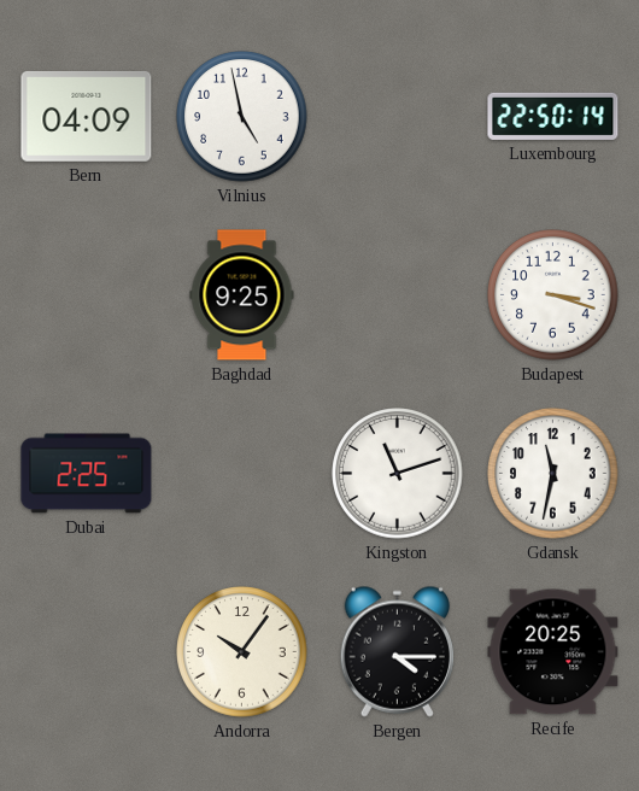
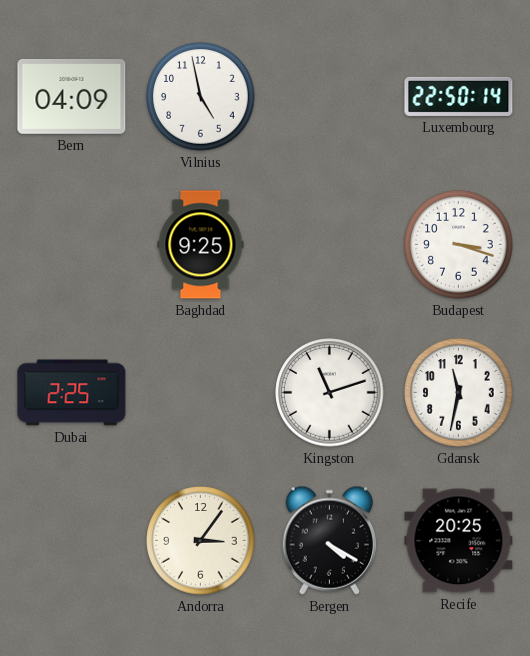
Andorra: 10:06 -> 3:06 (201, 541)
Bergen: 4:15 -> 4:20 (329, 540)
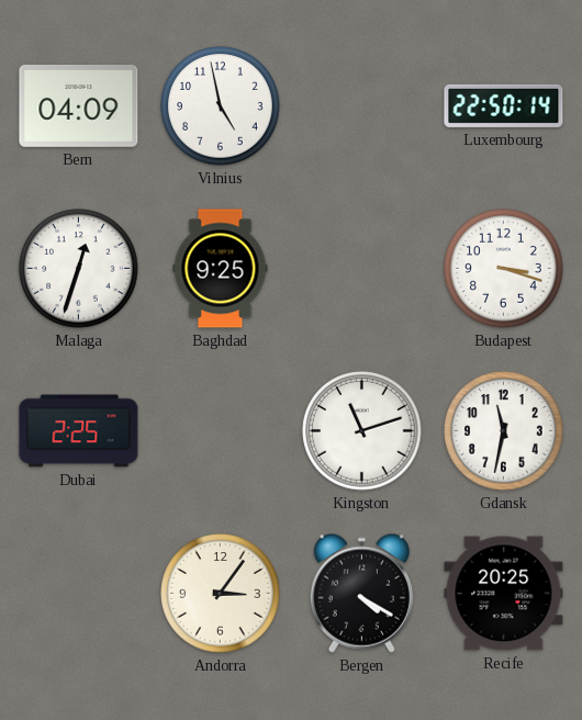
Malaga: none -> 12:33 (79, 269)
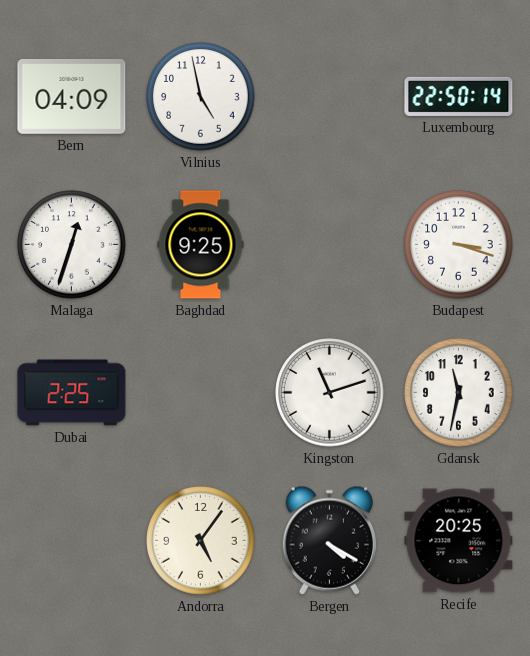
Andorra: 3:06 -> 5:06 (201, 541)
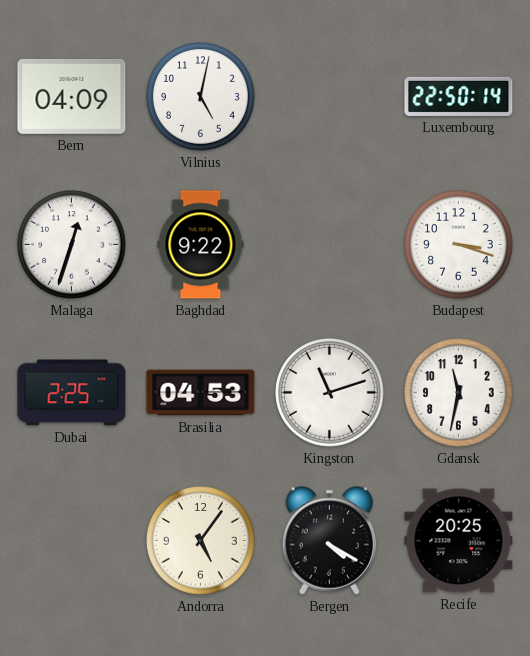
Vilnius: 4:58 -> 5:02 (201, 97)
Baghdad: 9:25 -> 9:22 (201, 245)
Brasilia: none -> 04:53 (201, 393)
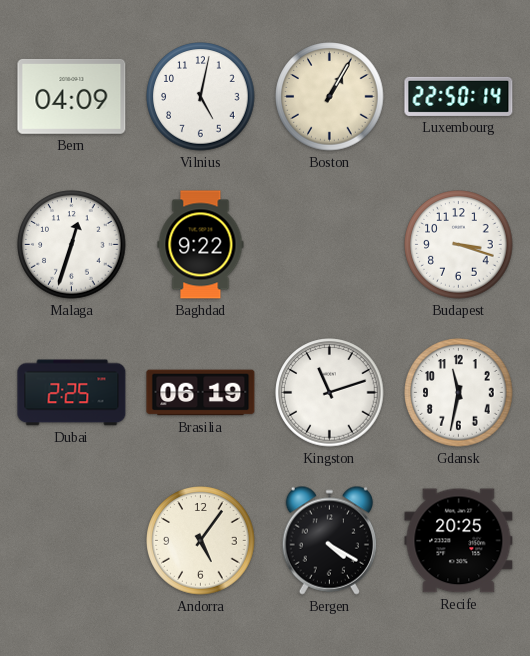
Boston: none -> 1:05 (330, 97)
Brasilia: 04:53 -> 06:19 (201, 393)
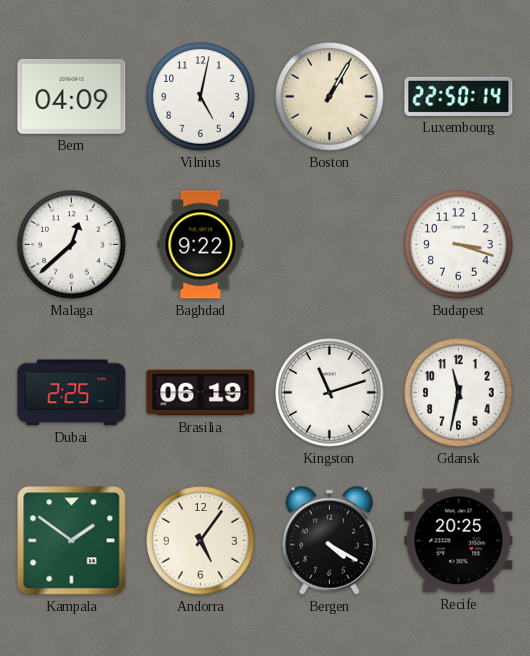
Malaga: 12:33 -> 12:38 (72, 245)
Kampala: none -> 1:51 (72, 541)
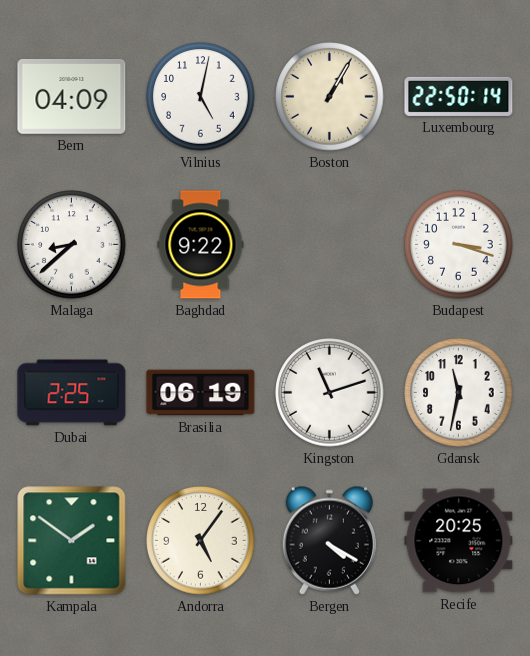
Malaga: 12:38 -> 8:38 (72, 245)
